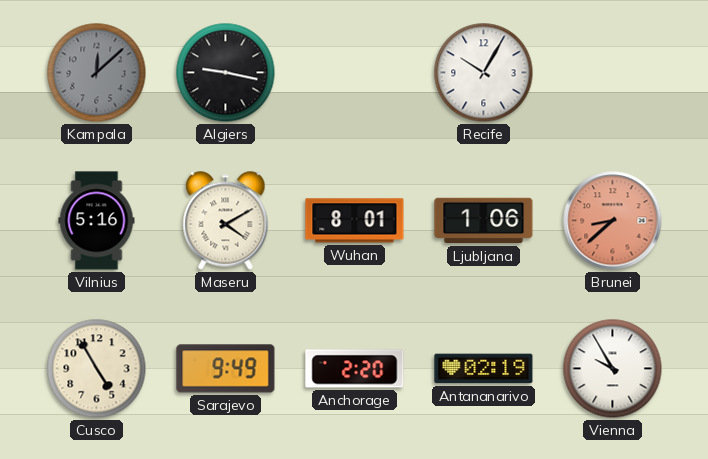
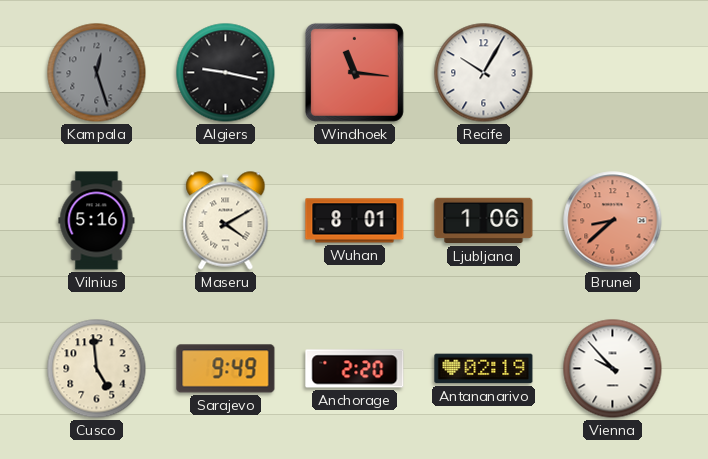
Kampala: 12:08 -> 12:27 (97, 73)
Windhoek: none -> 11:16 (354, 72)
Cusco: 4:55 -> 4:59 (97, 369)
Vienna: 9:55 -> 9:53 (613, 369)
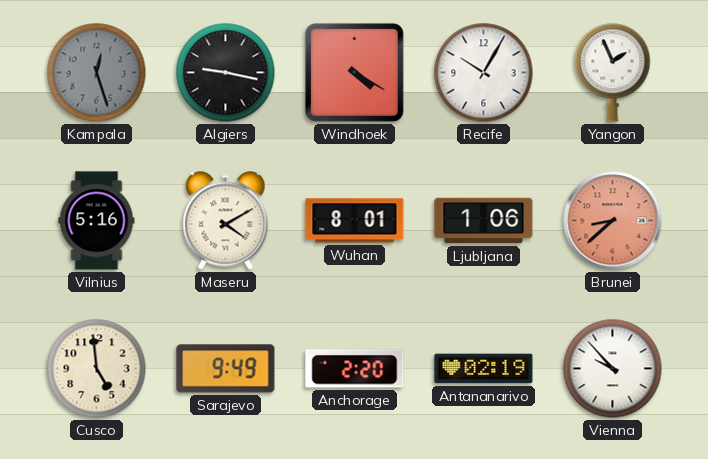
Windhoek: 11:16 -> 4:20 (354, 72)
Yangon: none -> 1:56 (613, 73)
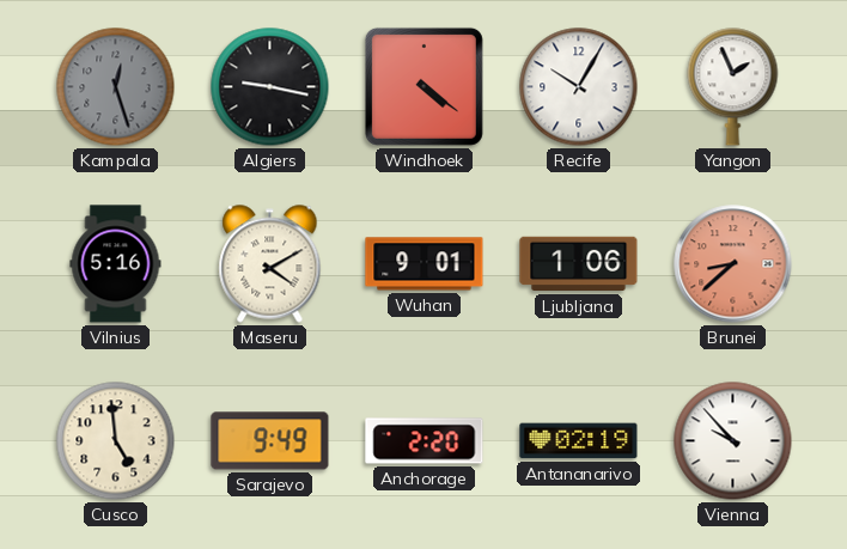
Windhoek: 4:20 -> 4:21 (423, 86)
Wuhan: 8:01 -> 9:01 (425, 264)
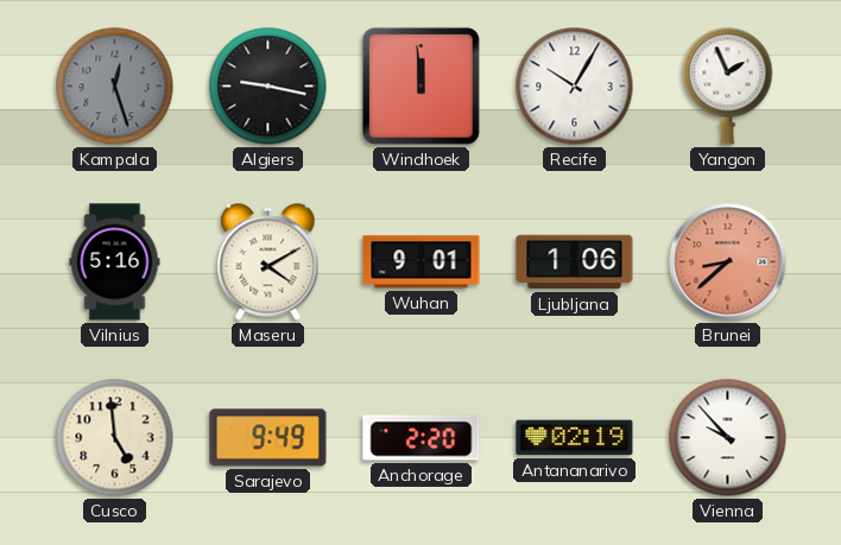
Windhoek: 4:21 -> 11:59 (420, 85)
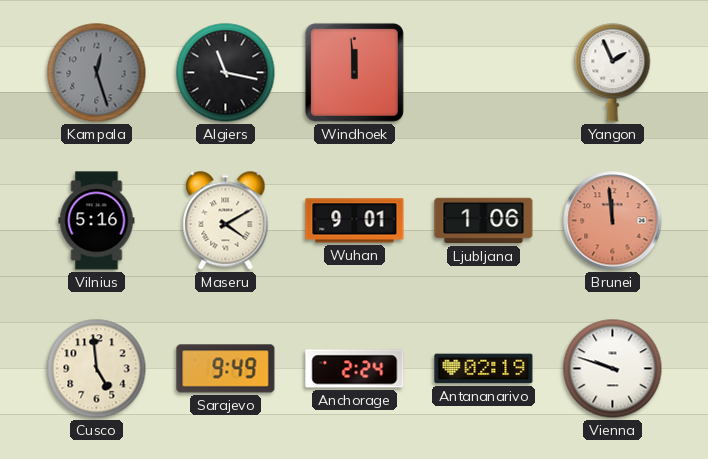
Algiers: 9:17 -> 11:17 (226, 73)
Recife: 10:05 -> none (575, 87)
Brunei: 8:38 -> 11:59 (613, 221)
Anchorage: 2:20 -> 2:24 (355, 369)
Vienna: 9:53 -> 9:48 (613, 369)
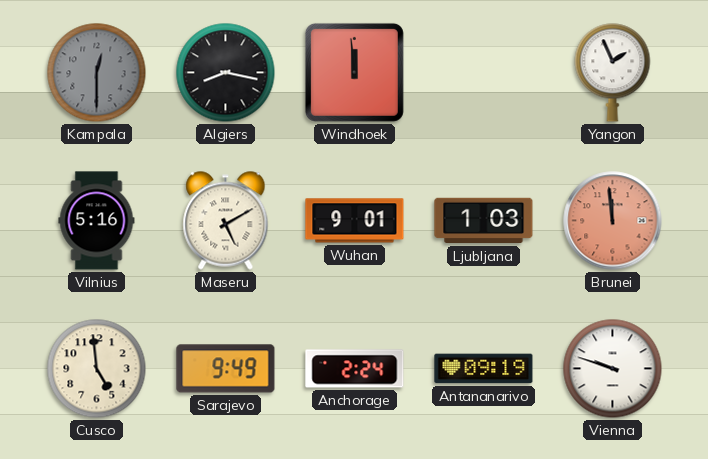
Kampala: 12:27 -> 12:30 (97, 73)
Algiers: 11:17 -> 8:17 (226, 73)
Maseru: 4:10 -> 5:10 (226, 221)
Ljubljana: 1:06 -> 1:03 (484, 221)
Antananarivo: 02:19 -> 09:19 (484, 369)
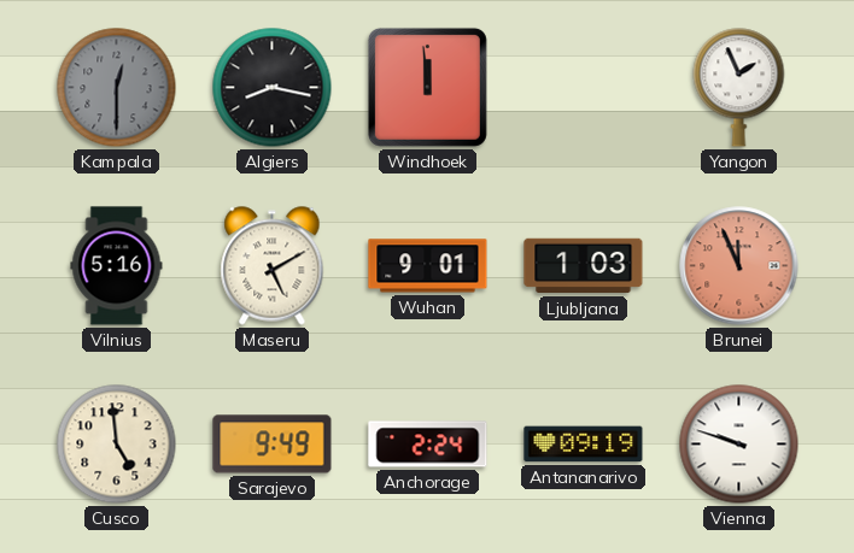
Brunei: 11:59 -> 11:56 (739, 266)
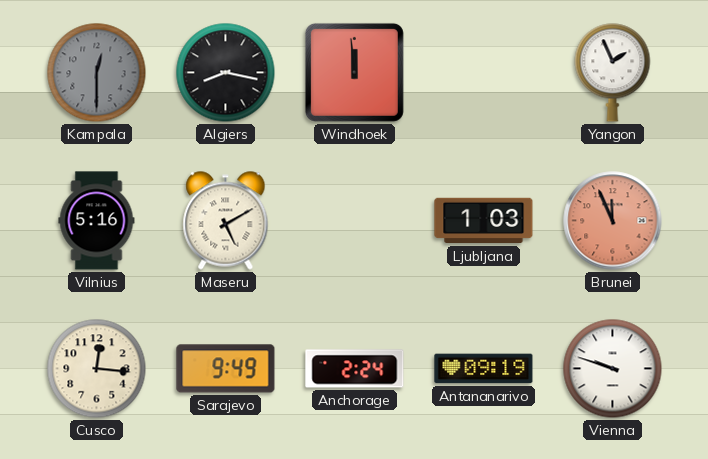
Wuhan: 9:01 -> none (428, 266)
Cusco: 4:59 -> 12:16 (97, 369)
